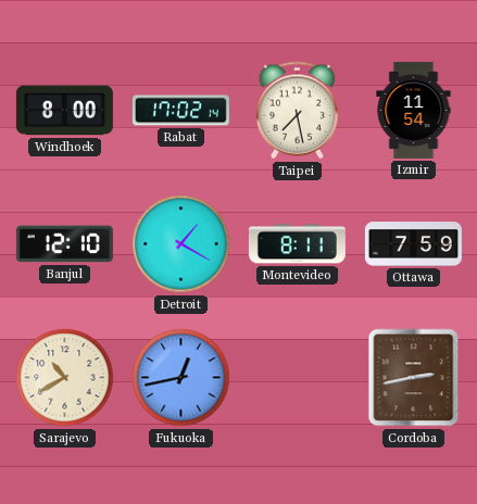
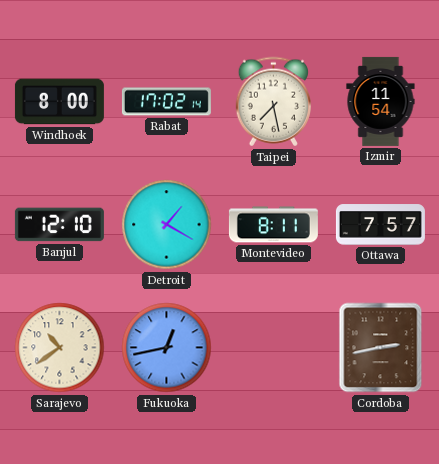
Ottawa: 7:59 -> 7:57 (380, 225)
Sarajevo: 10:40 -> 10:39 (60, 348)
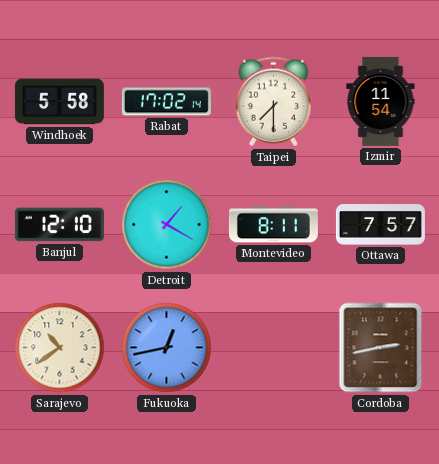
Windhoek: 8:00 -> 5:58 (59, 102)
Taipei: 7:28 -> 7:30 (273, 102)
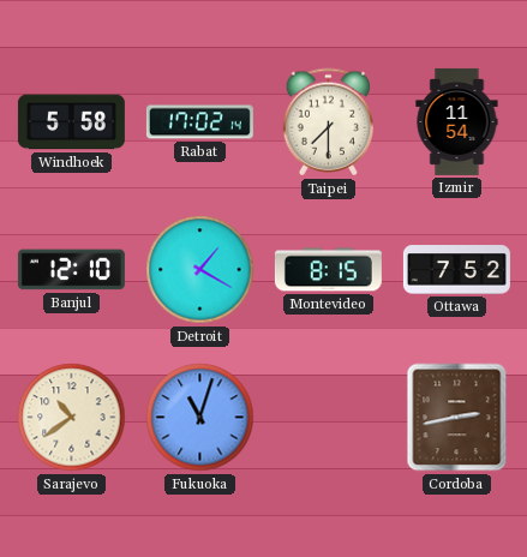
Montevideo: 8:11 -> 8:15 (328, 270)
Ottawa: 7:57 -> 7:52 (456, 270)
Fukuoka: 12:43 -> 11:03 (200, 418)
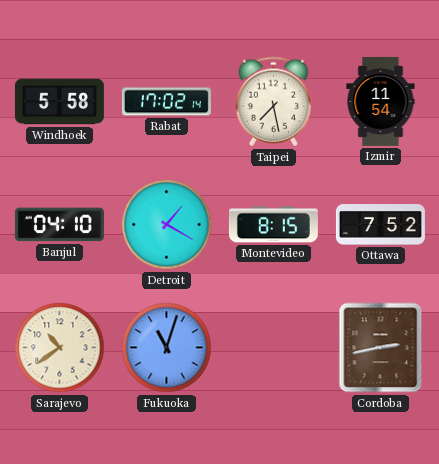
Taipei: 7:30 -> 7:28 (273, 102)
Banjul: 12:10 -> 04:10 (59, 225)
